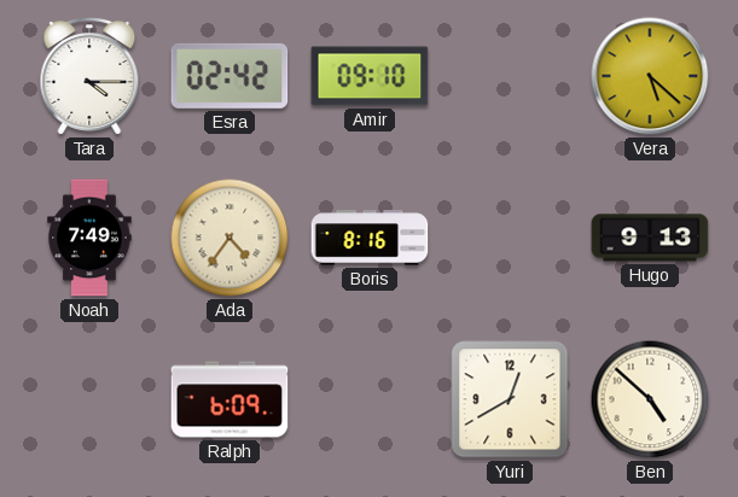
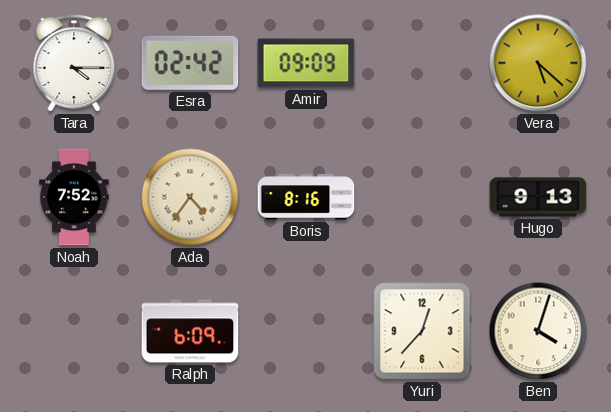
Amir: 09:10 -> 09:09 (306, 63)
Noah: 7:49 -> 7:52 (74, 197)
Yuri: 12:40 -> 12:37 (422, 331)
Ben: 4:52 -> 4:03 (538, 331)
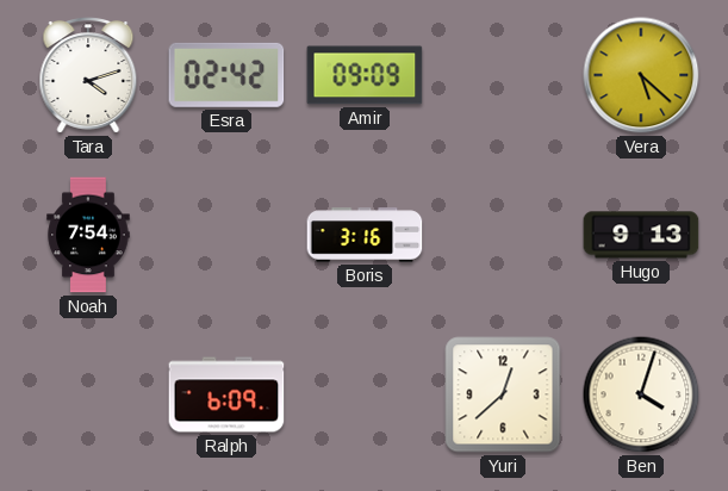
Tara: 4:15 -> 4:12 (88, 76)
Noah: 7:52 -> 7:54 (88, 235)
Ada: 4:36 -> none (190, 197)
Boris: 8:16 -> 3:16 (365, 235)
Yuri: 12:37 -> 12:38 (503, 394)
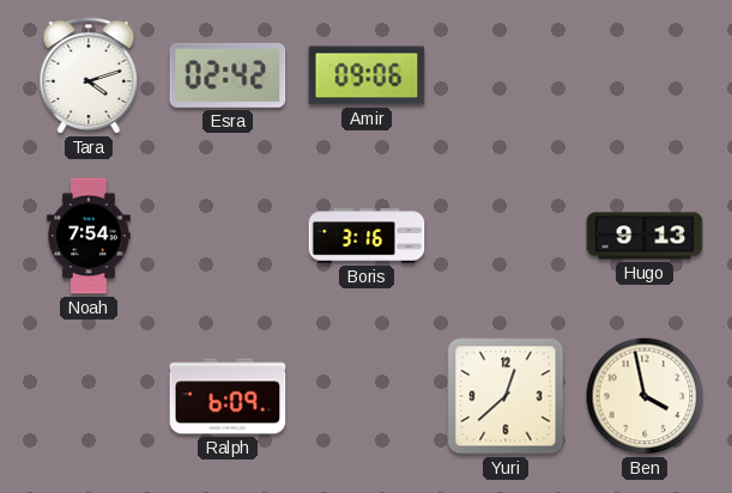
Amir: 09:09 -> 09:06 (367, 75)
Vera: 5:22 -> none (641, 75)
Ben: 4:03 -> 3:58 (645, 396)
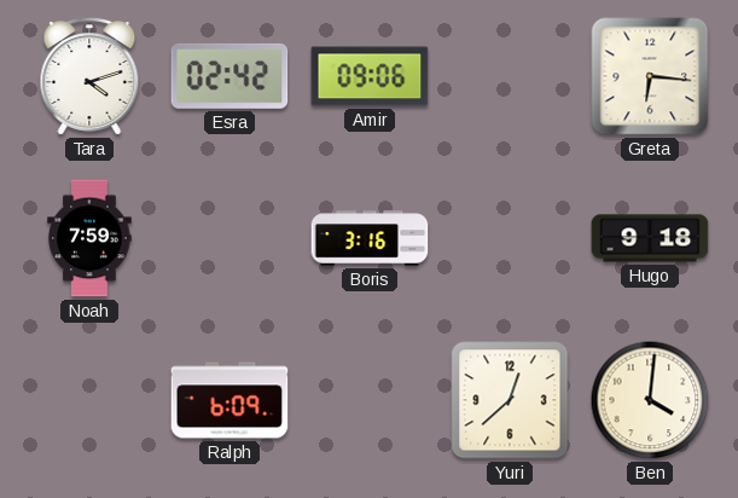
Greta: none -> 6:16 (650, 76)
Noah: 7:54 -> 7:59 (89, 238)
Hugo: 9:13 -> 9:18 (650, 238)
Ben: 3:58 -> 4:01 (650, 400)
